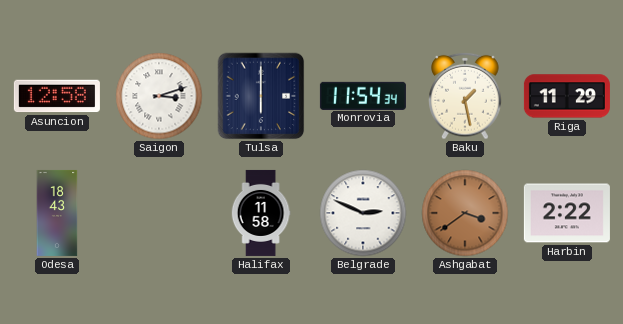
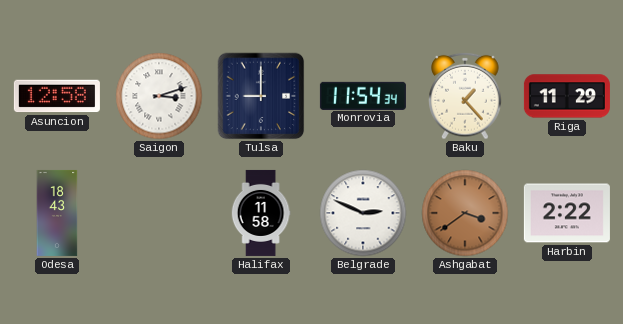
Tulsa: 6:00 -> 9:00 (261, 96)
Baku: 1:28 -> 1:23 (465, 96)
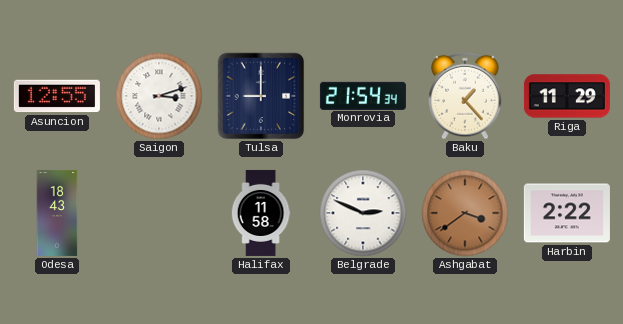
Asuncion: 12:58 -> 12:55 (57, 96)
Monrovia: 11:54 -> 21:54 (363, 95)
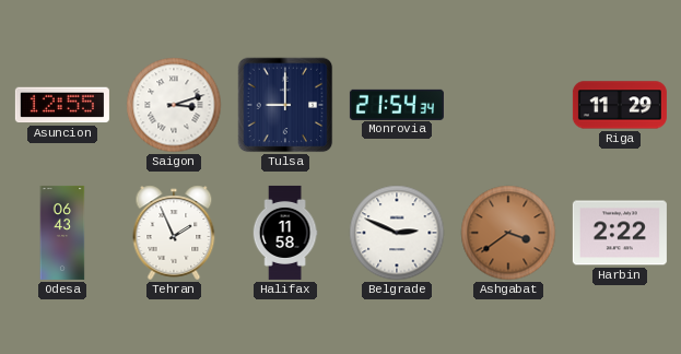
Baku: 1:23 -> none (465, 96)
Odesa: 18:43 -> 06:43 (62, 233)
Tehran: none -> 1:56 (174, 233)
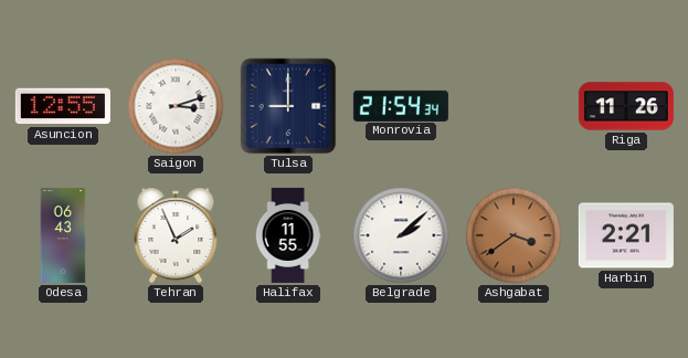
Riga: 11:29 -> 11:26 (626, 106)
Halifax: 11:58 -> 11:55 (288, 235)
Belgrade: 2:49 -> 2:08 (401, 235)
Harbin: 2:22 -> 2:21 (626, 235)
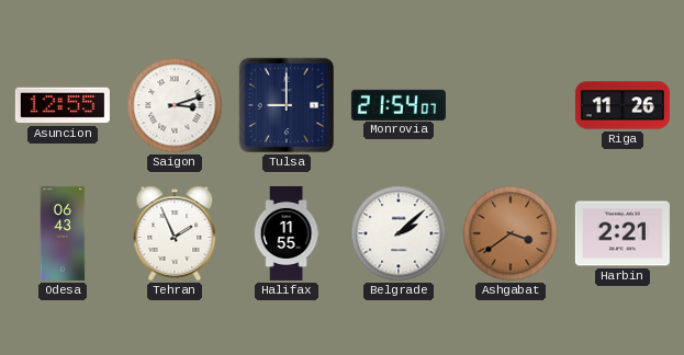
Monrovia: 21:54:34 -> 21:54:07 (399, 104)
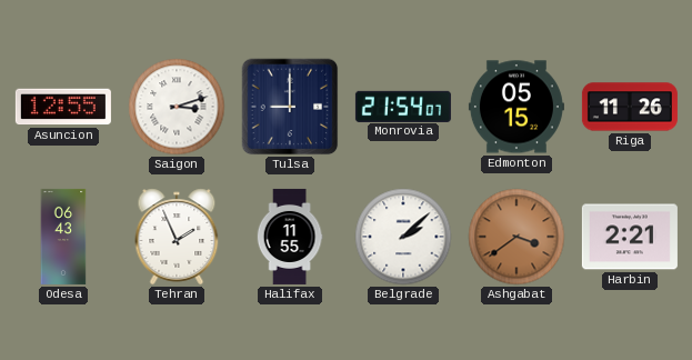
Edmonton: none -> 05:15 (517, 107)
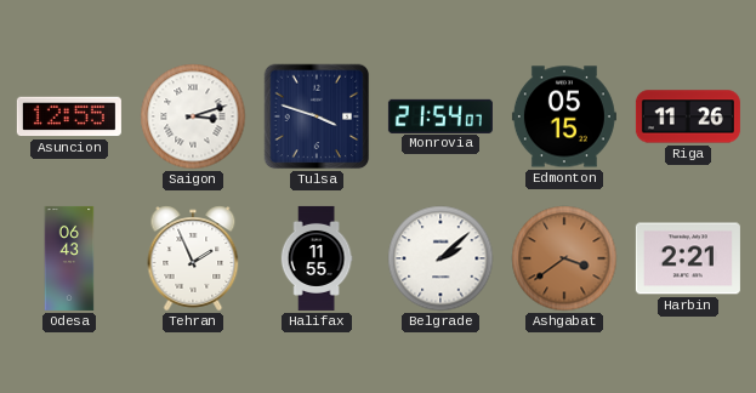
Tulsa: 9:00 -> 3:48 (317, 116)
